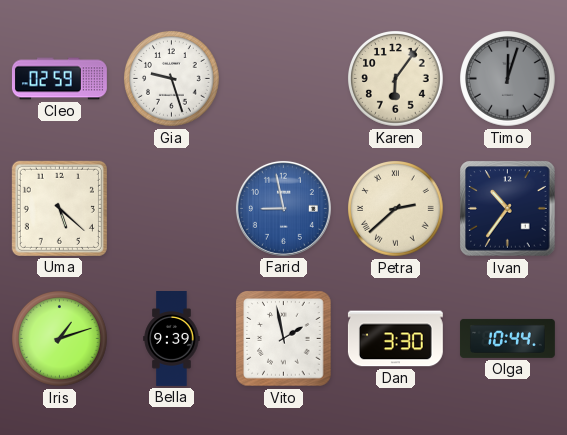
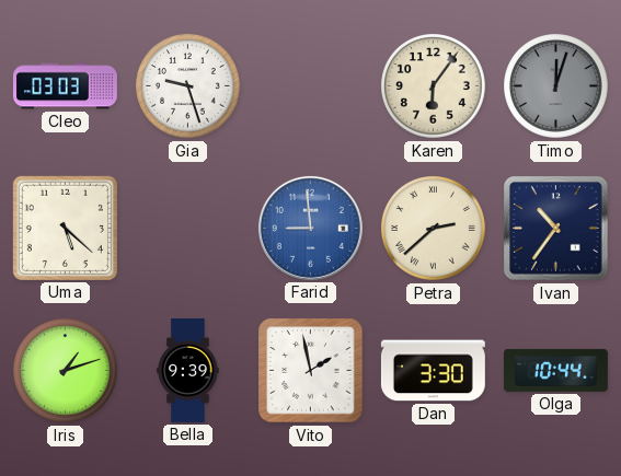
Cleo: 02:59 -> 03:03 (65, 86)
Farid: 8:58 -> 8:59 (310, 228)
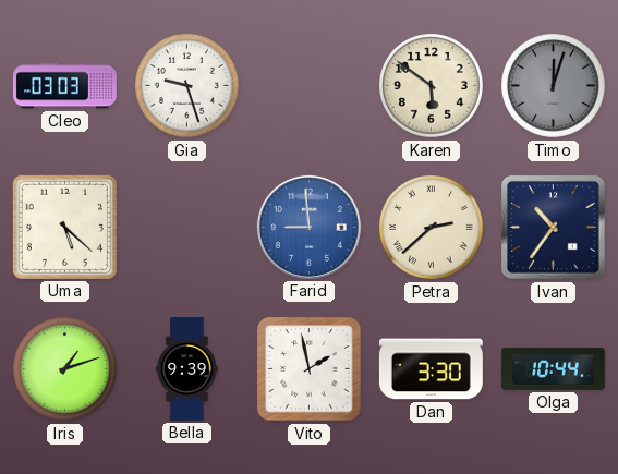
Karen: 6:06 -> 5:51 (432, 86)
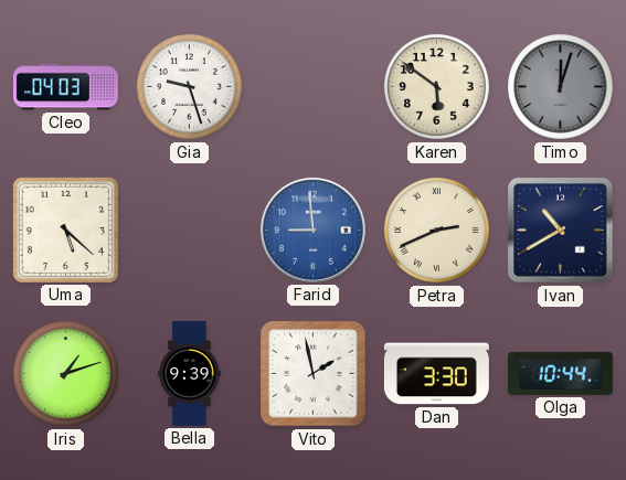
Cleo: 03:03 -> 04:03 (65, 87)
Petra: 2:38 -> 2:41 (437, 231)
Ivan: 10:36 -> 10:40 (561, 231)
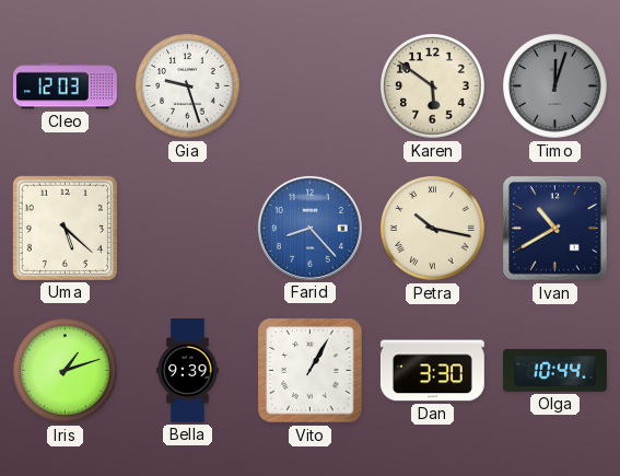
Cleo: 04:03 -> 12:03 (65, 86)
Farid: 8:59 -> 8:23 (309, 228)
Petra: 2:41 -> 10:17 (433, 229)
Vito: 1:58 -> 1:05 (311, 371)
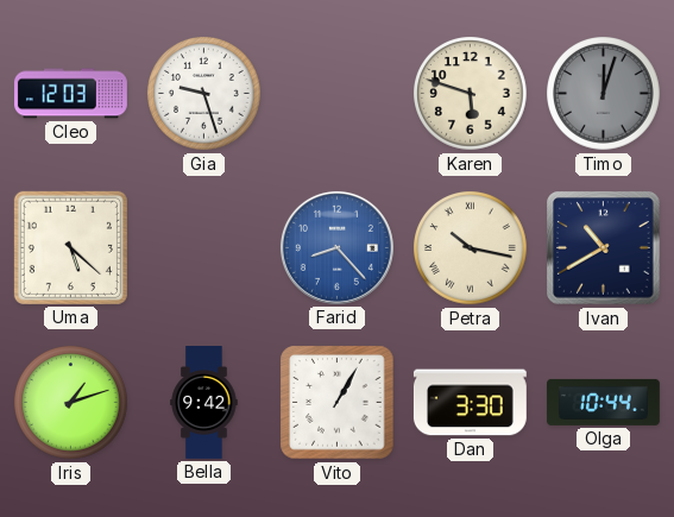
Karen: 5:51 -> 5:48 (471, 94)
Bella: 9:39 -> 9:42 (204, 403)
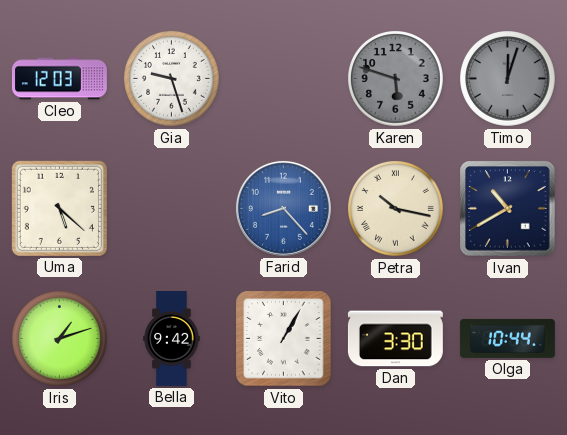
Karen dial: cream -> grey (396, 79)
